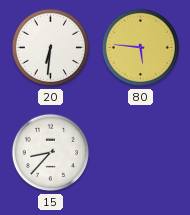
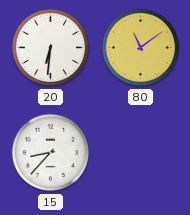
80: 5:46 -> 11:09 (141, 48)
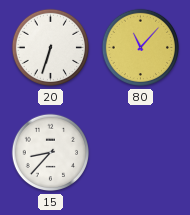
20: 6:31 -> 6:33 (51, 48)
80: 11:09 -> 11:07 (141, 48)
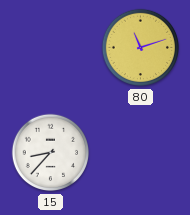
20: 6:33 -> none (51, 48)
80: 11:07 -> 11:12 (141, 48)
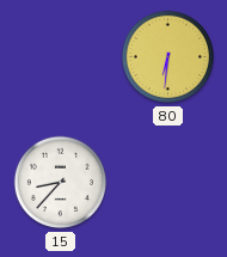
80: 11:12 -> 6:31 (168, 57)
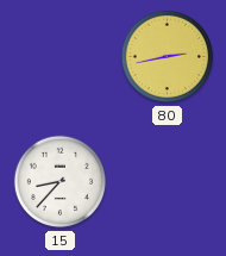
80: 6:31 -> 2:43 (168, 57)
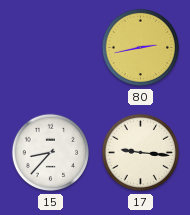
17: none -> 9:16 (141, 153)
